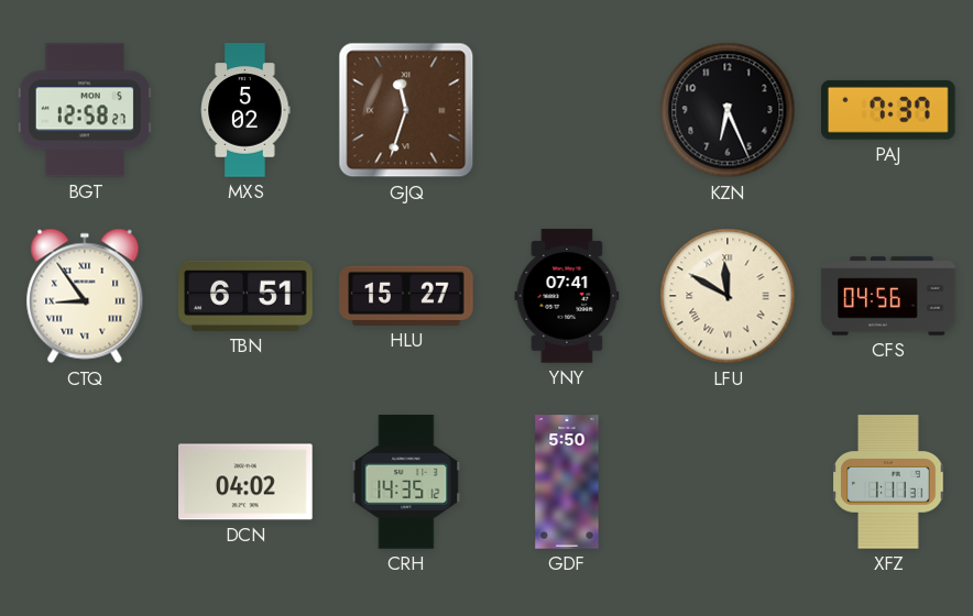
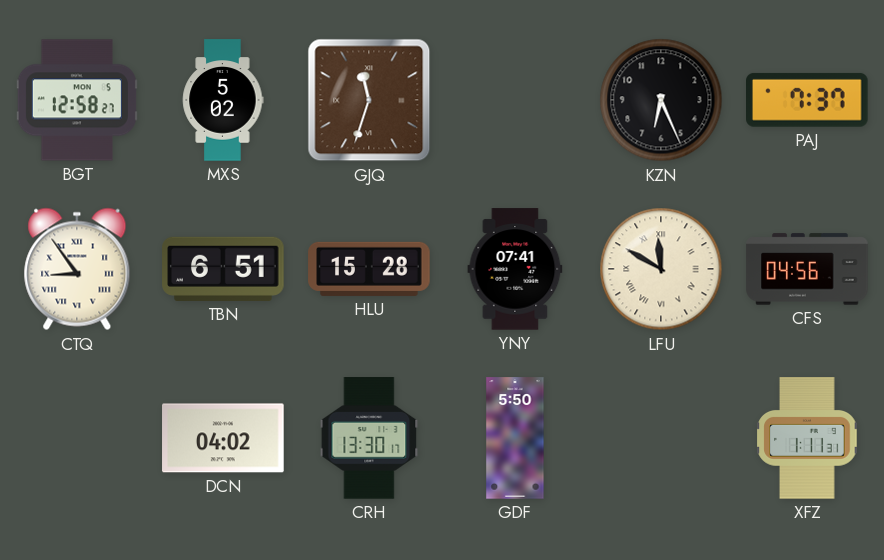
HLU: 15:27 -> 15:28 (369, 269)
CRH: 14:35 -> 13:30 (369, 438)
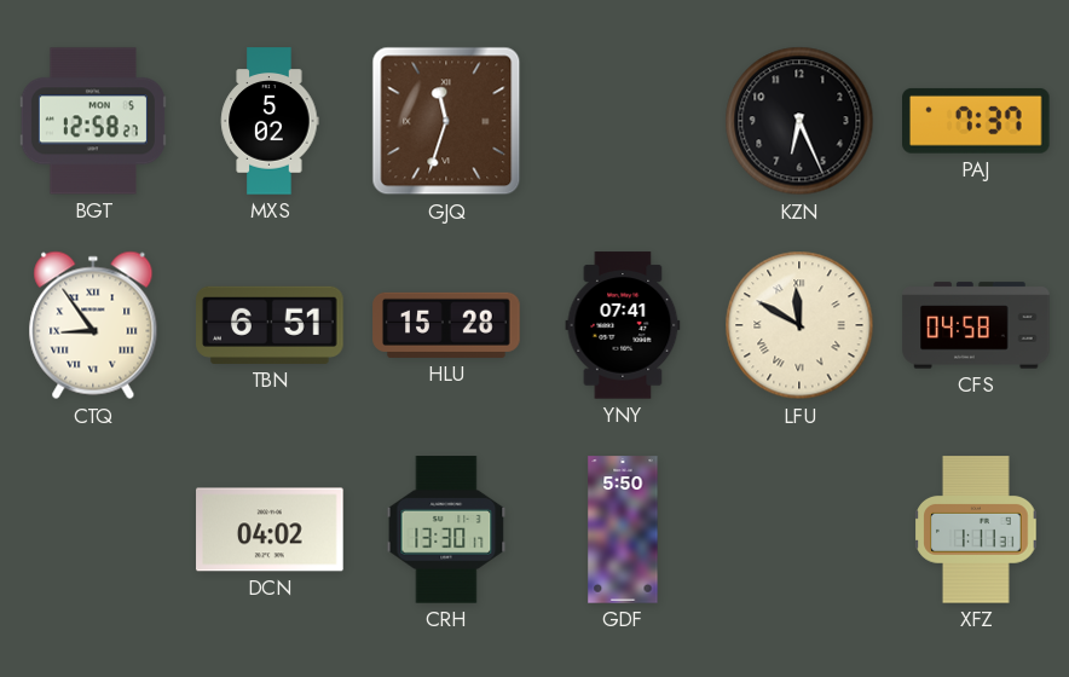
CFS: 04:56 -> 04:58 (976, 325)
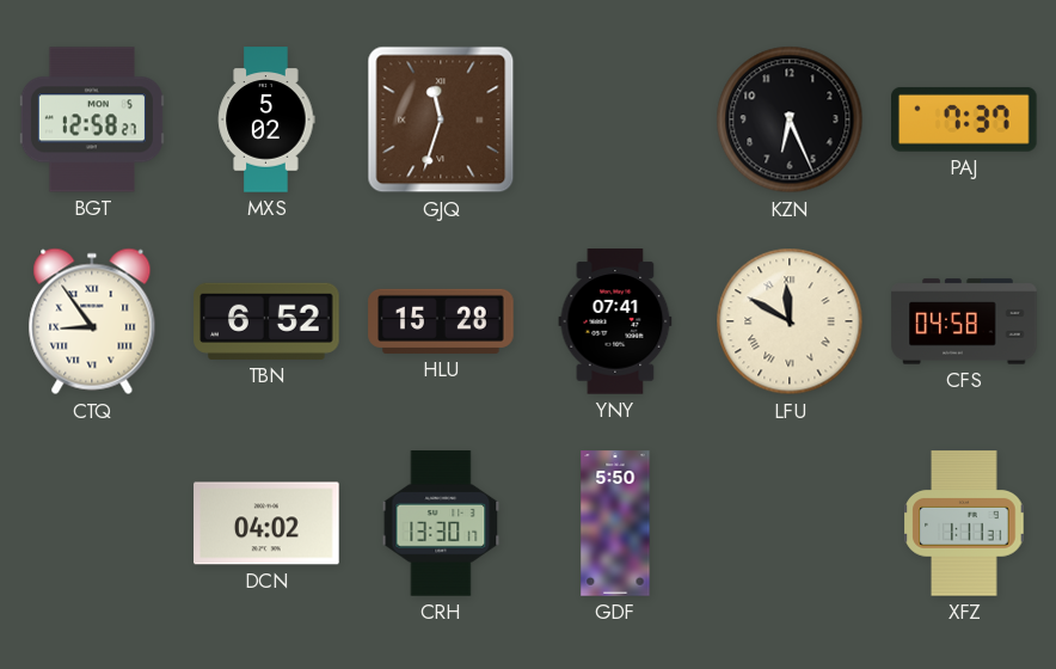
TBN: 6:51 -> 6:52 (266, 321)
